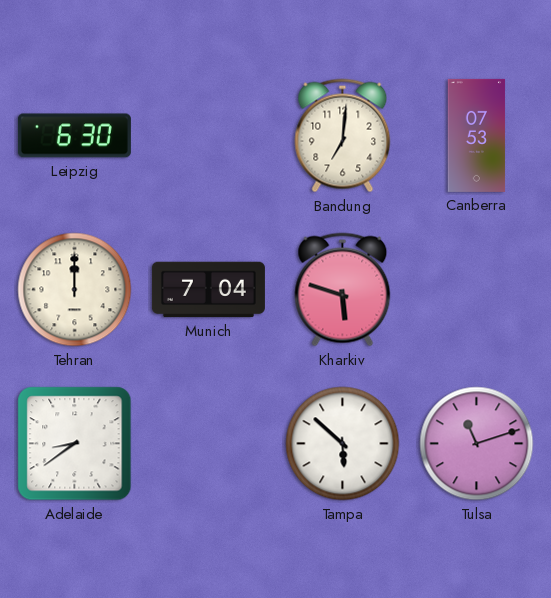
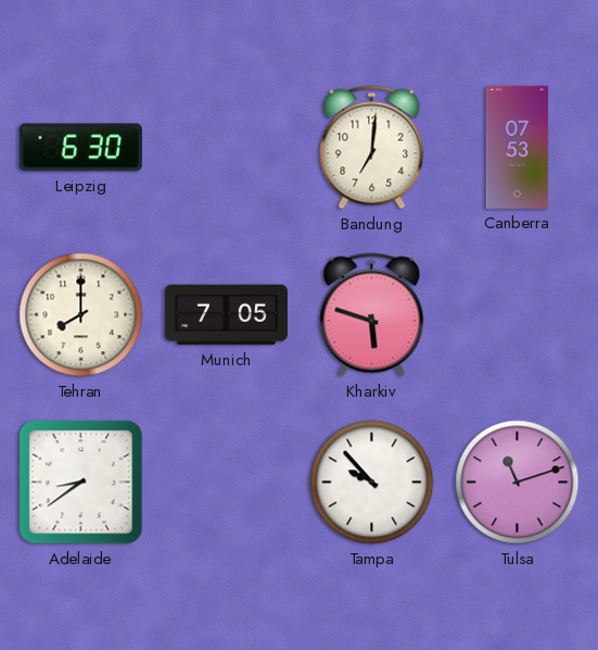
Tehran: 12:00 -> 8:00 (81, 315)
Munich: 7:04 -> 7:05 (226, 315)
Tampa: 5:52 -> 9:53 (372, 483)
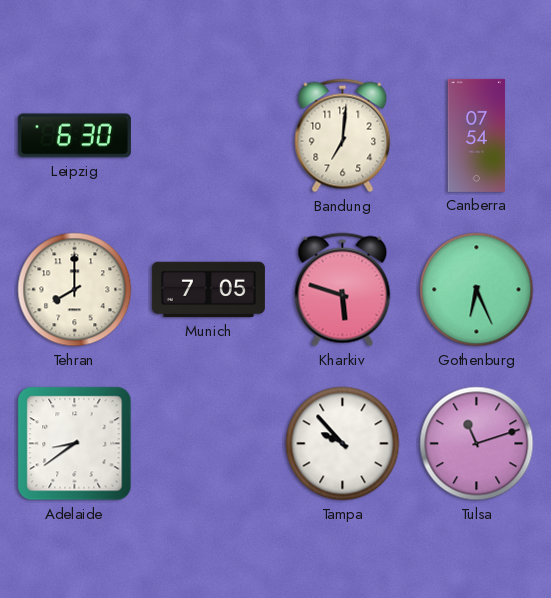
Canberra: 07:53 -> 07:54 (477, 135)
Gothenburg: none -> 6:26 (477, 290)
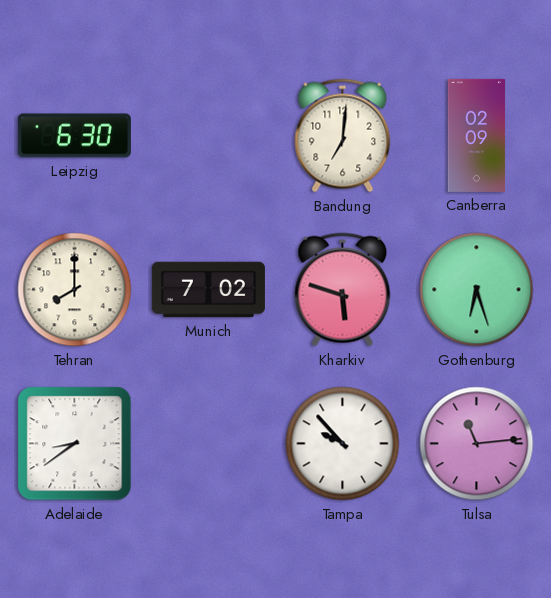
Canberra: 07:54 -> 02:09 (477, 135)
Munich: 7:05 -> 7:02 (208, 290)
Gothenburg: 6:26 -> 6:27 (477, 290)
Tulsa: 11:12 -> 11:14 (477, 444)
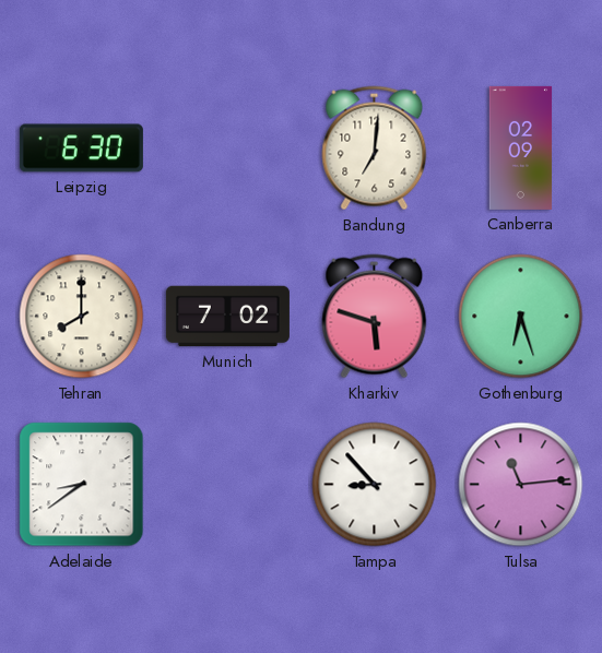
Tampa: 9:53 -> 8:53 (375, 485)
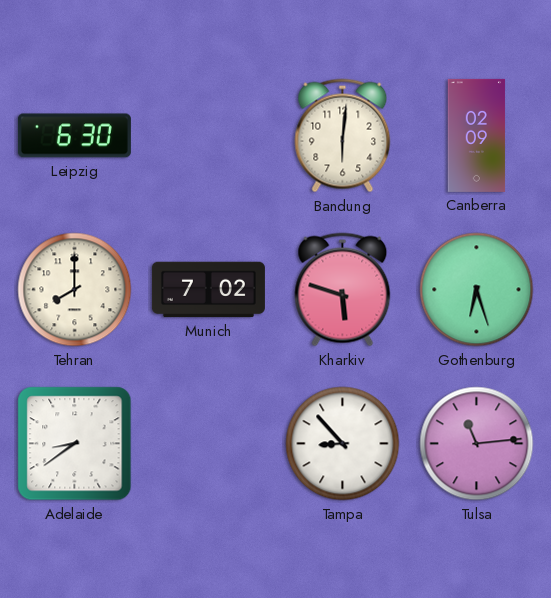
Bandung: 7:01 -> 6:01 (343, 136)
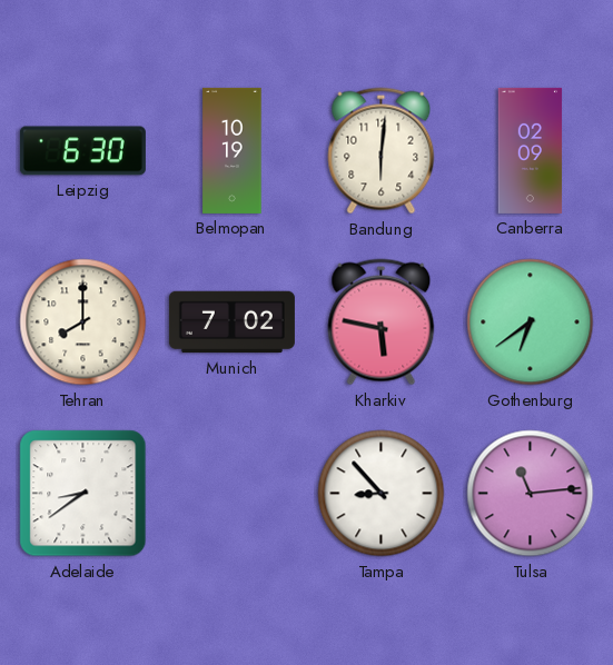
Belmopan: none -> 10:19 (233, 150)
Kharkiv: 5:48 -> 5:47 (382, 322)
Gothenburg: 6:27 -> 6:39 (531, 322)
